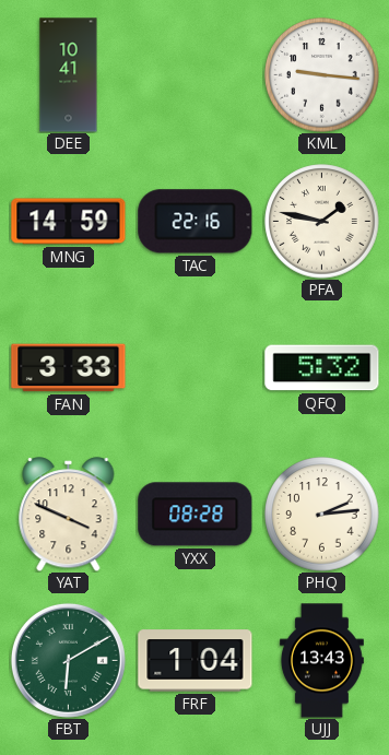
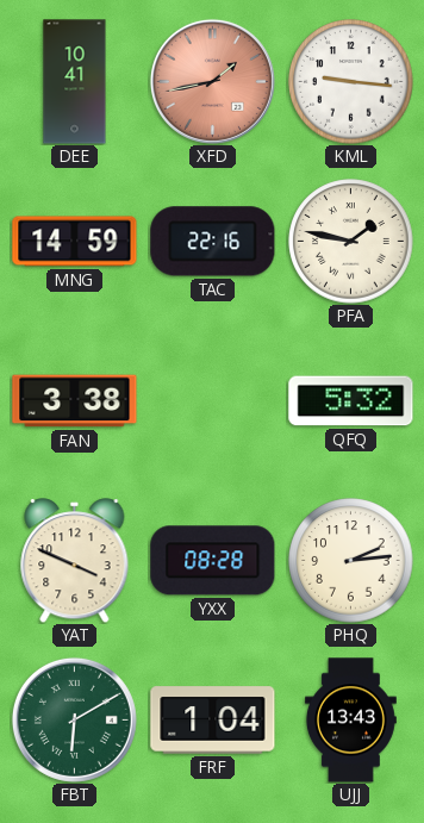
XFD: none -> 1:43 (212, 81)
FAN: 3:33 -> 3:38 (75, 401)
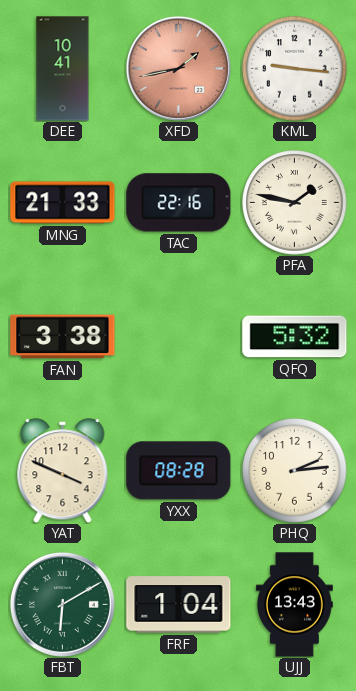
MNG: 14:59 -> 21:33 (63, 203)
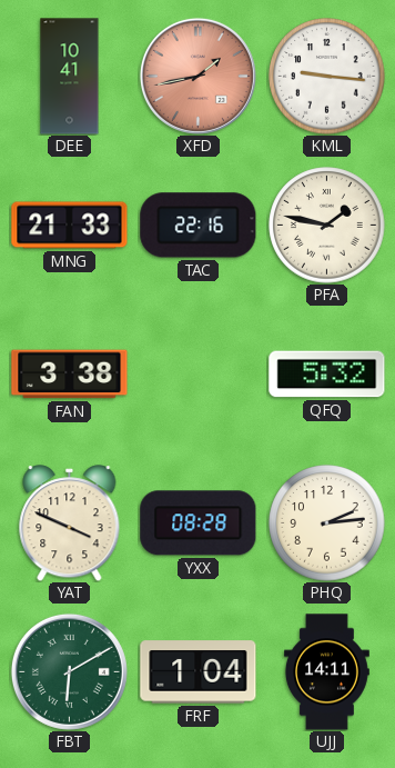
UJJ: 13:43 -> 14:11 (326, 672)
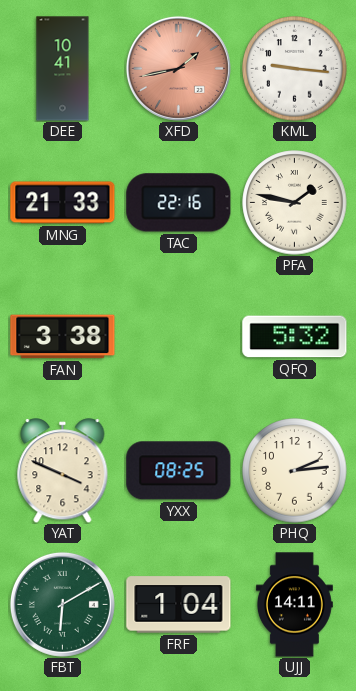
YXX: 08:28 -> 08:25 (179, 471)
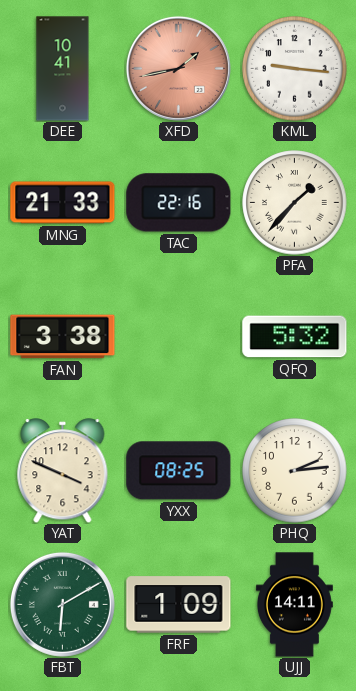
PFA: 1:47 -> 1:37 (295, 203)
FRF: 1:04 -> 1:09 (179, 605)
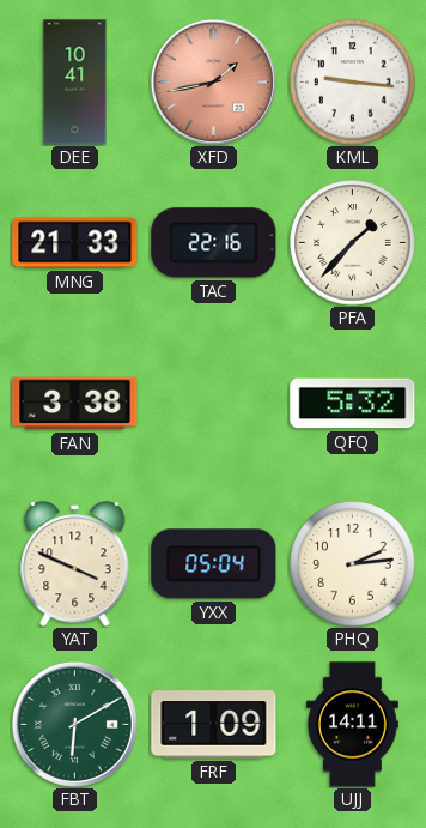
YXX: 08:25 -> 05:04 (214, 564)
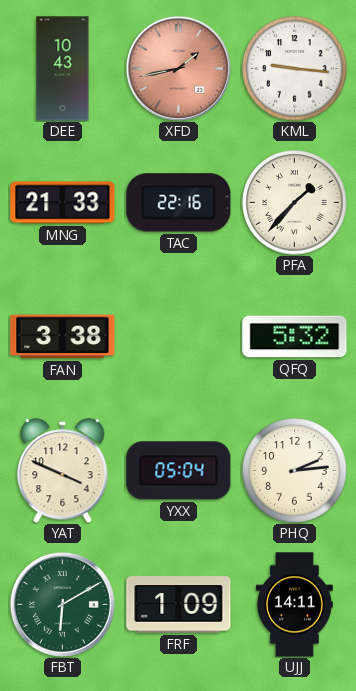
DEE: 10:41 -> 10:43 (63, 69)
